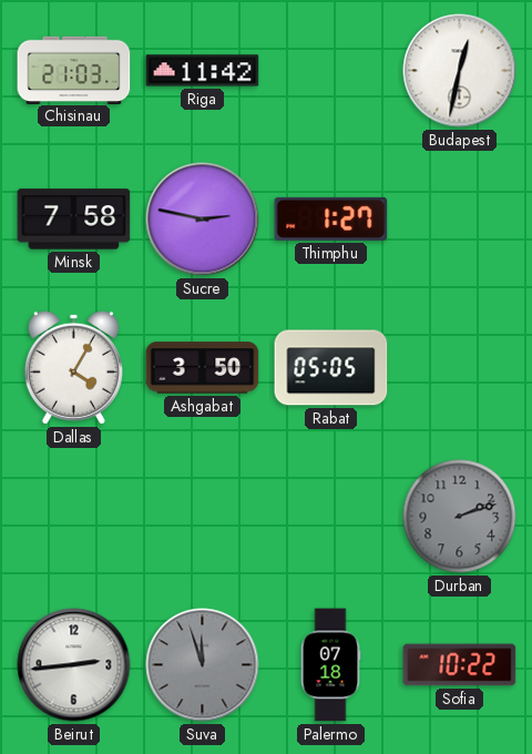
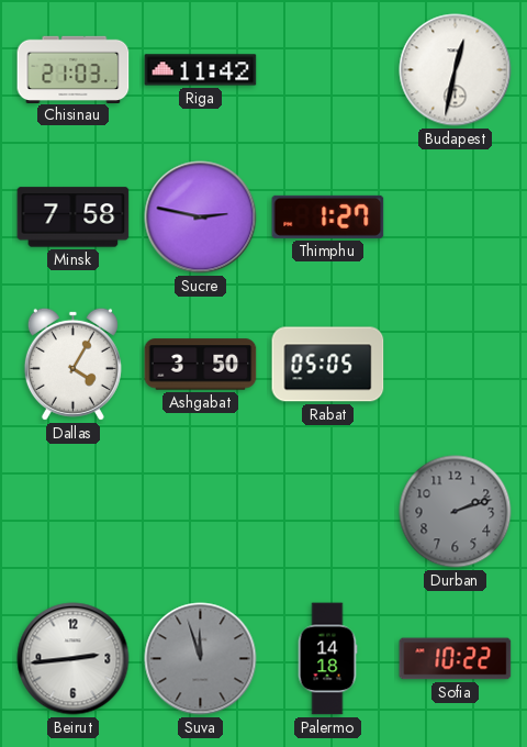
Palermo: 07:18 -> 14:18 (327, 659)
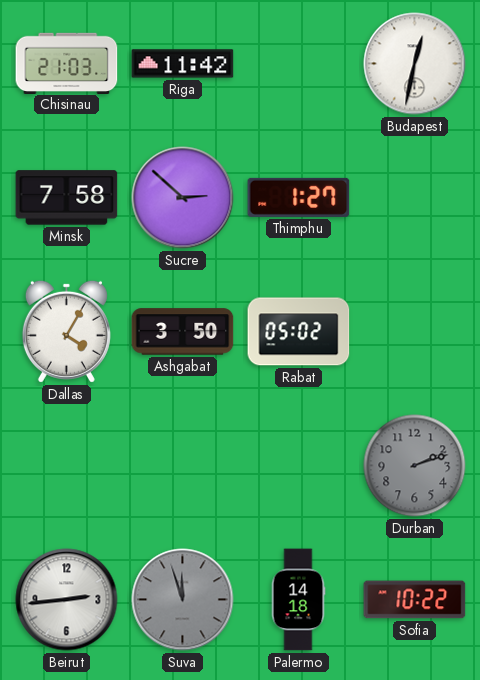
Sucre: 2:47 -> 2:52 (183, 198)
Rabat: 05:05 -> 05:02 (299, 332)
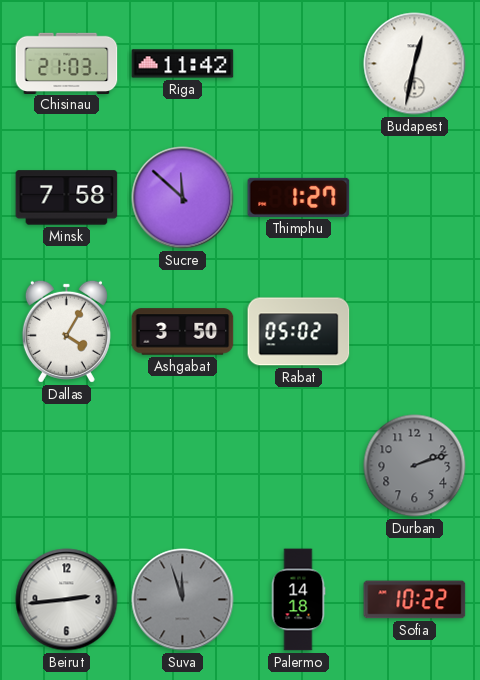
Sucre: 2:52 -> 11:52 (183, 198)
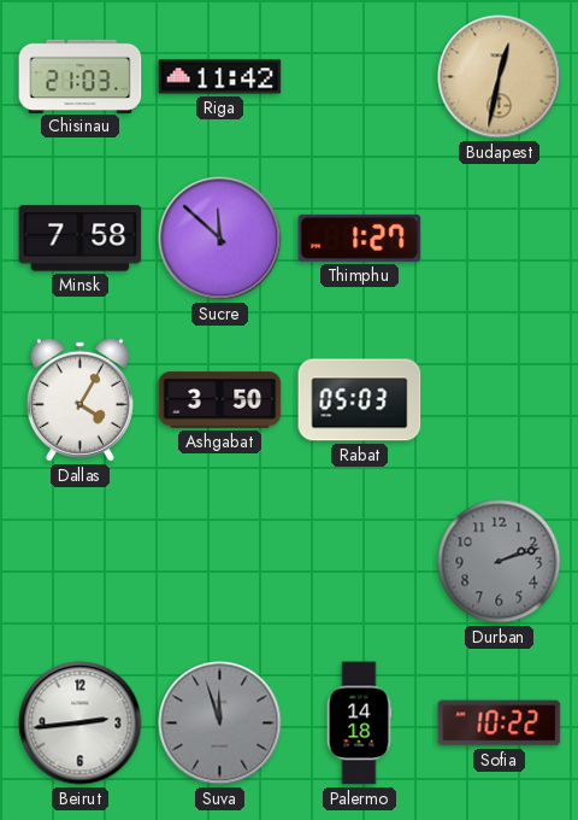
Budapest dial: white -> champagne (500, 77)
Rabat: 05:02 -> 05:03 (360, 400)
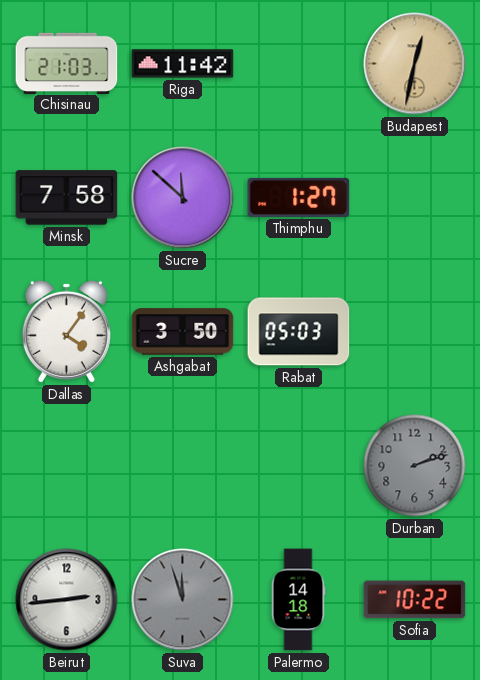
Dallas: 4:05 -> 4:06 (66, 331)
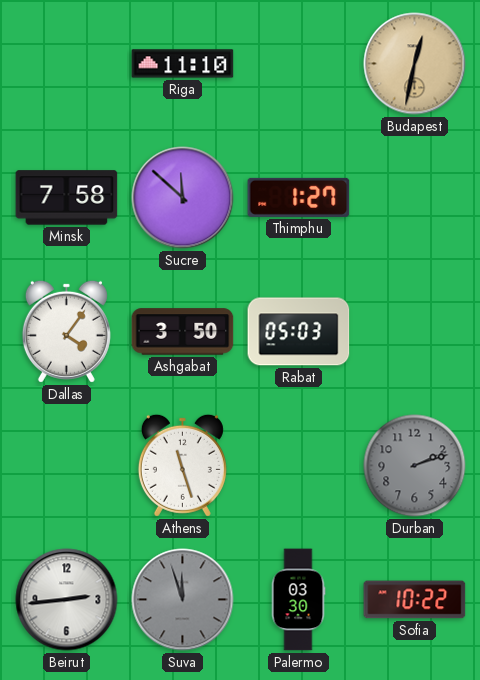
Chisinau: 21:03 -> none (67, 63)
Riga: 11:42 -> 11:10 (183, 64)
Athens: none -> 11:27 (182, 465)
Palermo: 14:18 -> 03:30 (298, 600)
